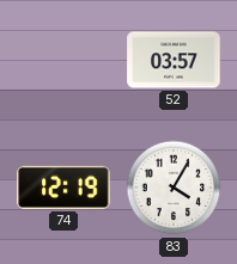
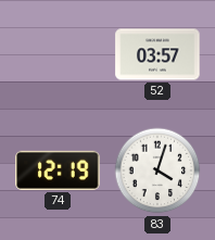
83: 4:05 -> 4:03 (157, 170)
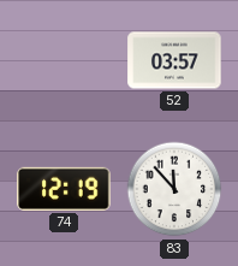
83: 4:03 -> 11:53 (174, 189)
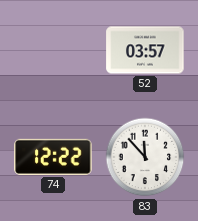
74: 12:19 -> 12:22 (53, 157)
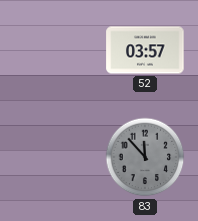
74: 12:22 -> none (53, 157)
83 dial: white -> grey (145, 157)
